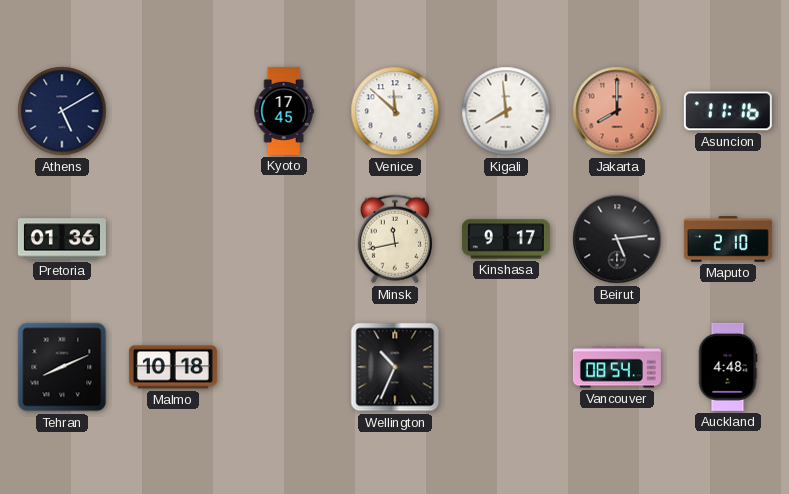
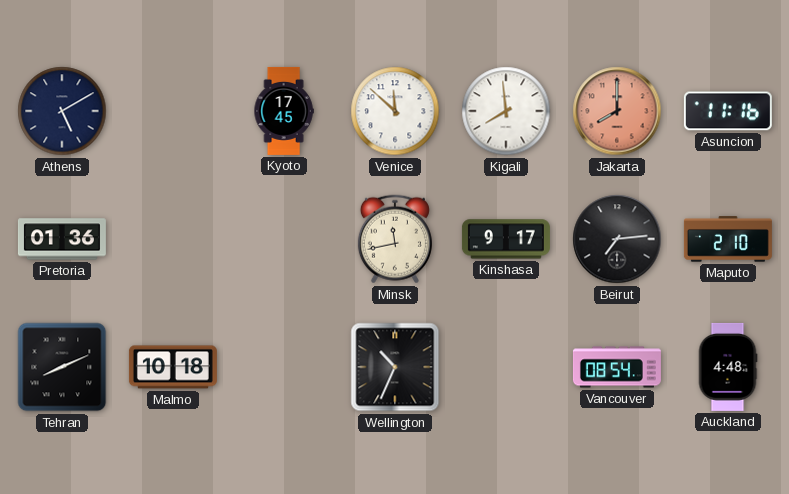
Beirut: 5:14 -> 7:14 (617, 239)
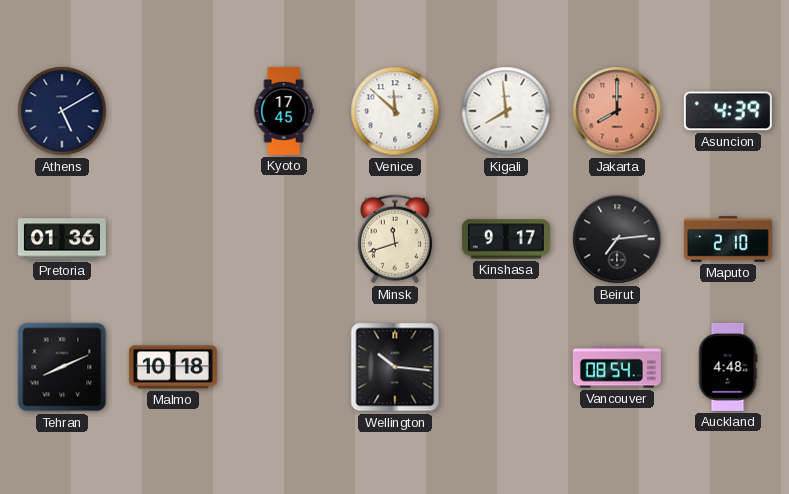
Asuncion: 11:16 -> 4:39 (728, 111)
Minsk: 11:43 -> 11:42 (395, 239)
Wellington: 10:34 -> 10:16 (395, 367)
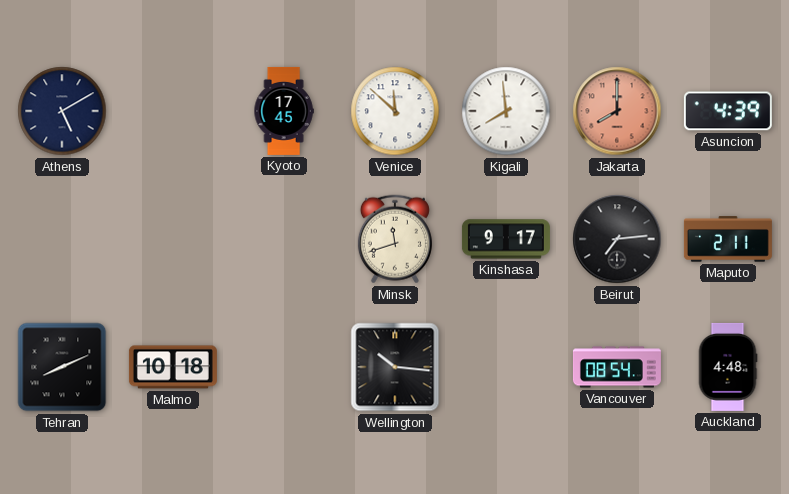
Pretoria: 01:36 -> none (62, 239)
Maputo: 2:10 -> 2:11 (728, 239)
